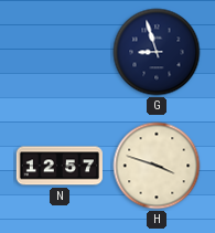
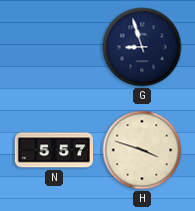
N: 12:57 -> 5:57 (54, 150)
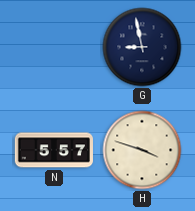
G: 8:57 -> 8:58 (142, 47)
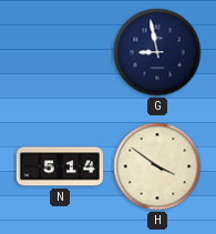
N: 5:57 -> 5:14 (60, 166)
H: 3:48 -> 3:51 (157, 166)
